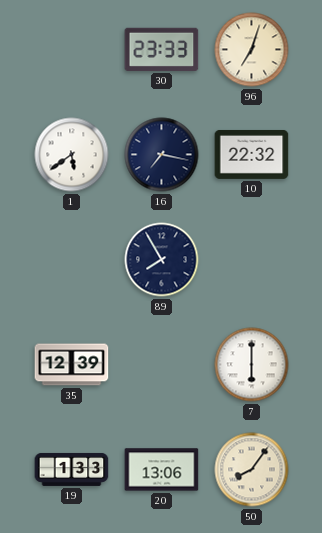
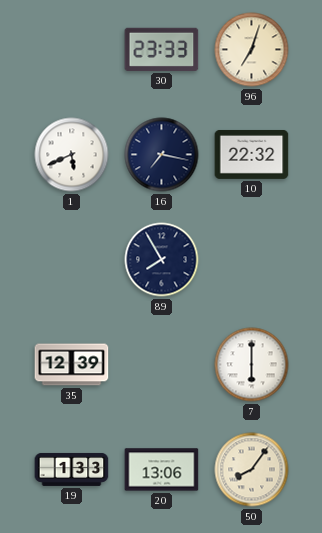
1: 5:39 -> 5:41 (72, 155)
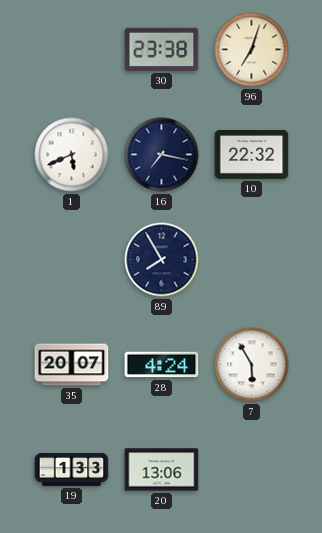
30: 23:33 -> 23:38 (162, 49)
35: 12:39 -> 20:07 (72, 365)
28: none -> 4:24 (162, 365)
7: 6:00 -> 5:55 (252, 365)
50: 8:06 -> none (252, 470)
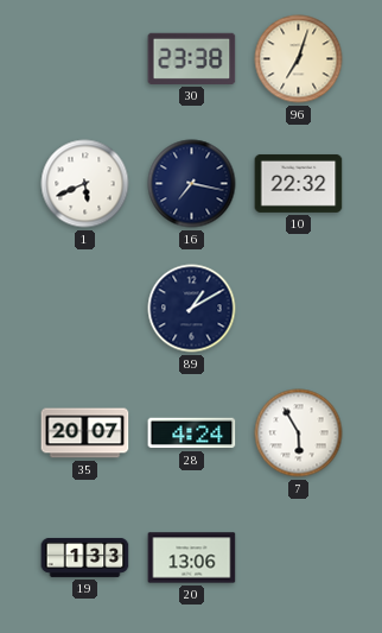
89: 7:55 -> 1:10 (192, 309)
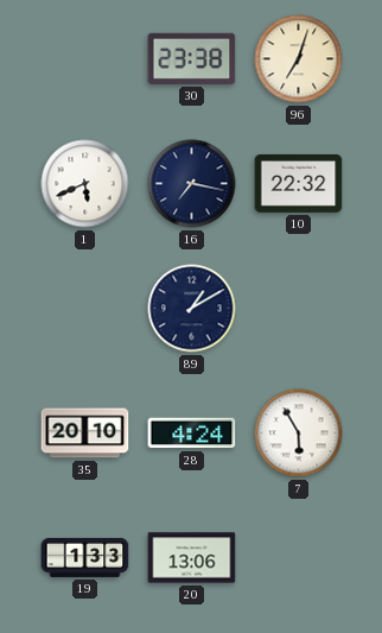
35: 20:07 -> 20:10 (85, 433)
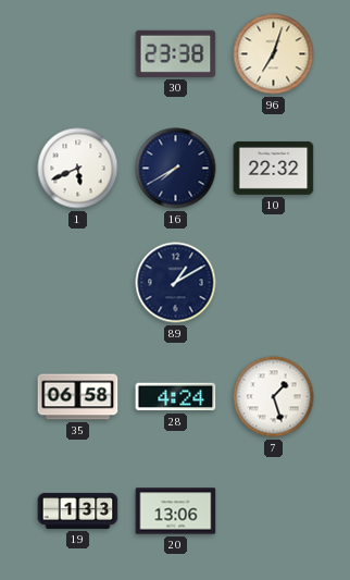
16: 7:17 -> 7:40 (176, 169)
35: 20:10 -> 06:58 (78, 397)
7: 5:55 -> 1:27 (274, 397)
